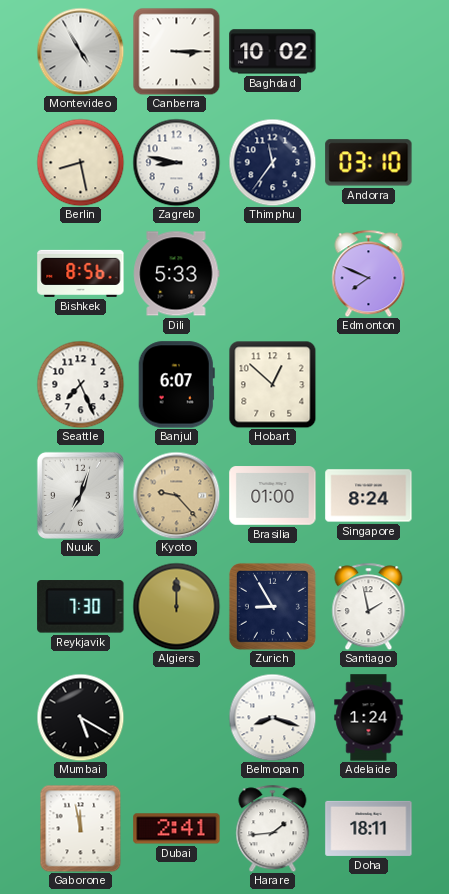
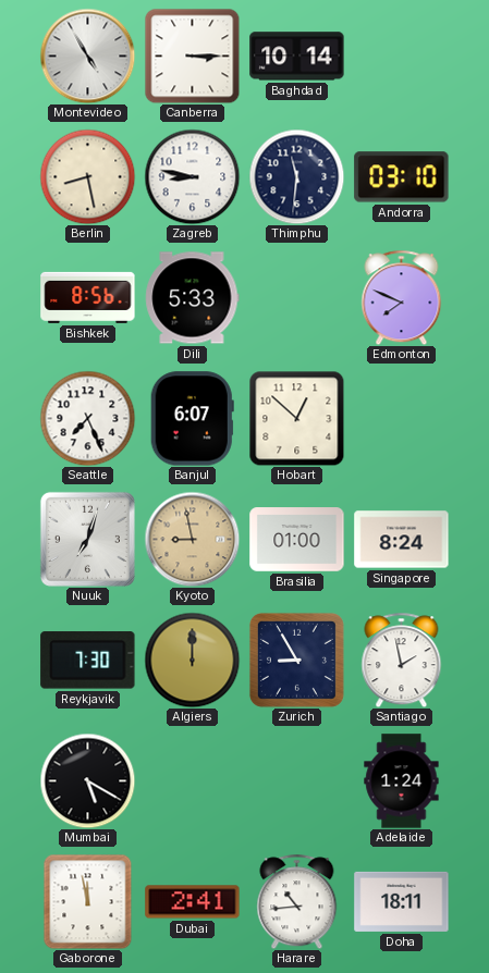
Baghdad: 10:02 -> 10:14 (297, 57)
Thimphu: 11:36 -> 11:31 (296, 176)
Kyoto: 9:23 -> 8:58 (192, 539)
Belmopan: 8:18 -> none (272, 717)
Harare: 1:44 -> 10:44 (297, 901)
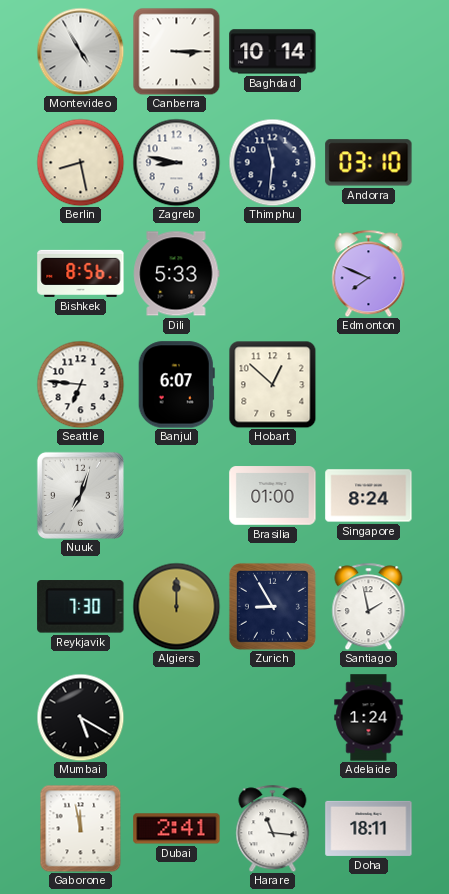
Seattle: 7:26 -> 6:46 (80, 384)
Kyoto: 8:58 -> none (192, 539)
Harare: 10:44 -> 11:16 (273, 828)
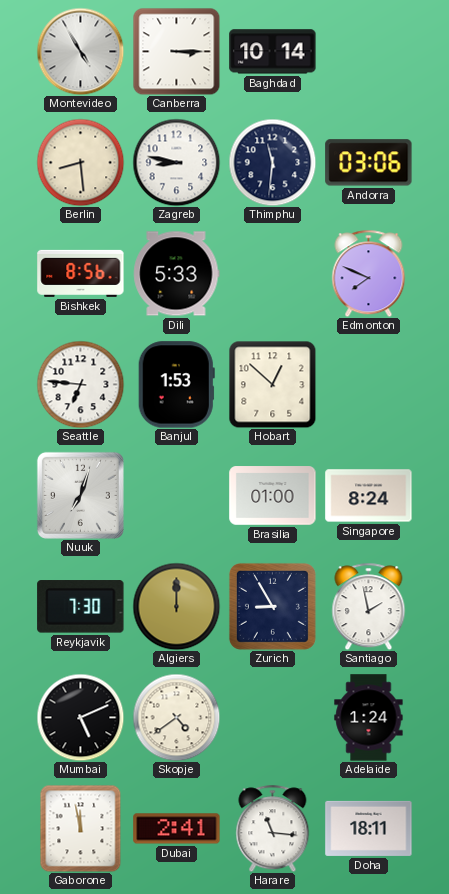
Berlin: 8:28 -> 8:29 (80, 162)
Andorra: 03:10 -> 03:06 (369, 163)
Banjul: 6:07 -> 1:53 (176, 385)
Mumbai: 5:20 -> 5:11 (80, 717)
Skopje: none -> 4:39 (176, 717)
